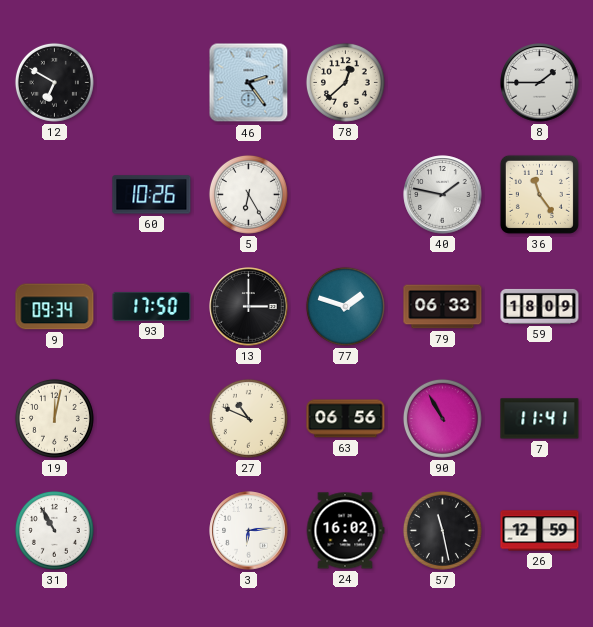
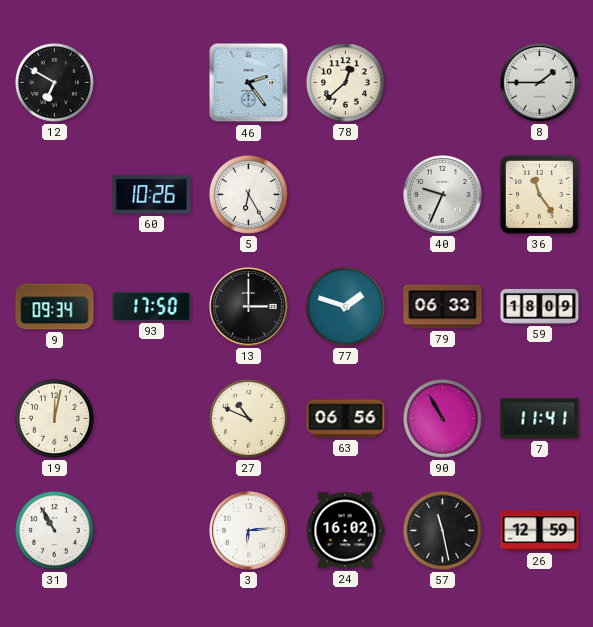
40: 1:47 -> 9:34 (443, 195)
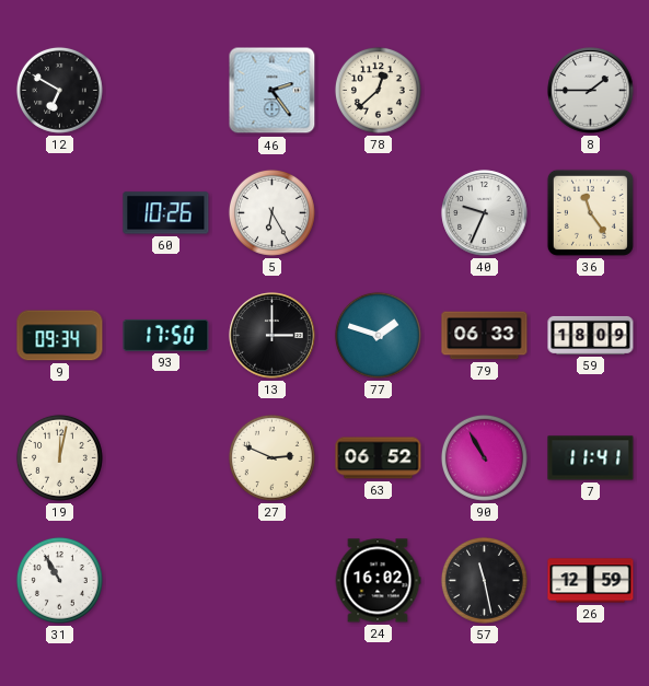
27: 10:49 -> 2:49 (271, 457)
63: 06:56 -> 06:52 (379, 458)
3: 6:14 -> none (249, 531)
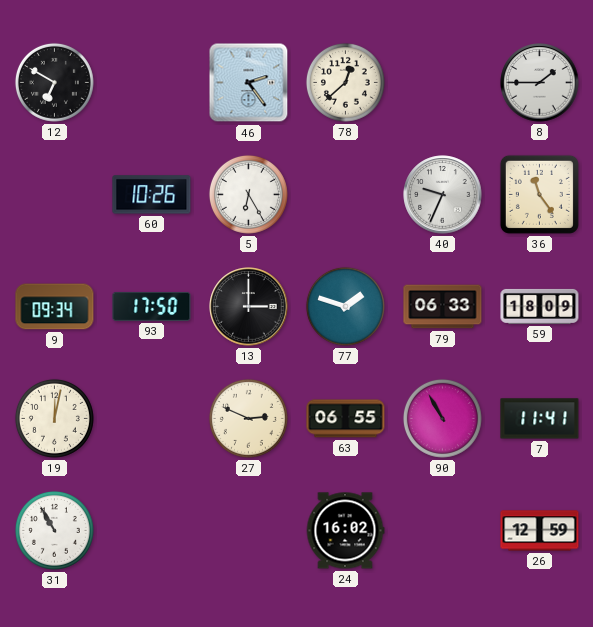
63: 06:52 -> 06:55 (346, 419)
57: 11:28 -> none (484, 580)
